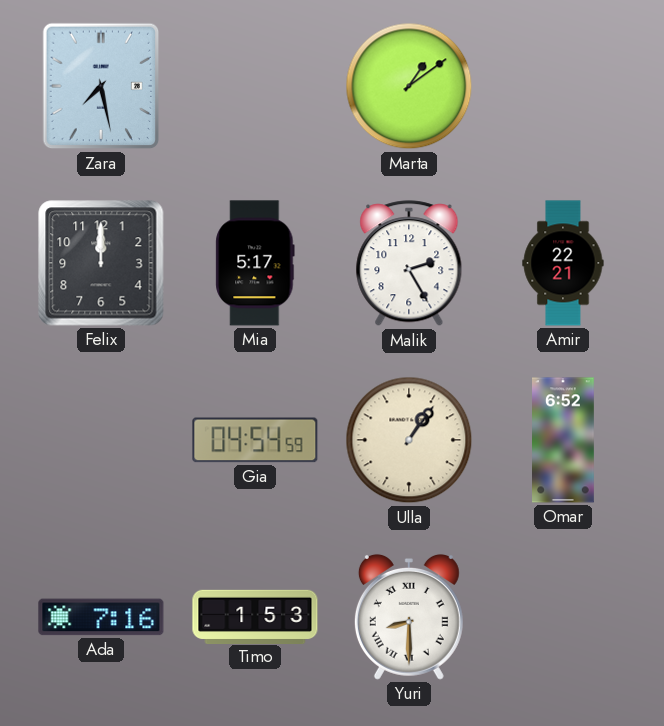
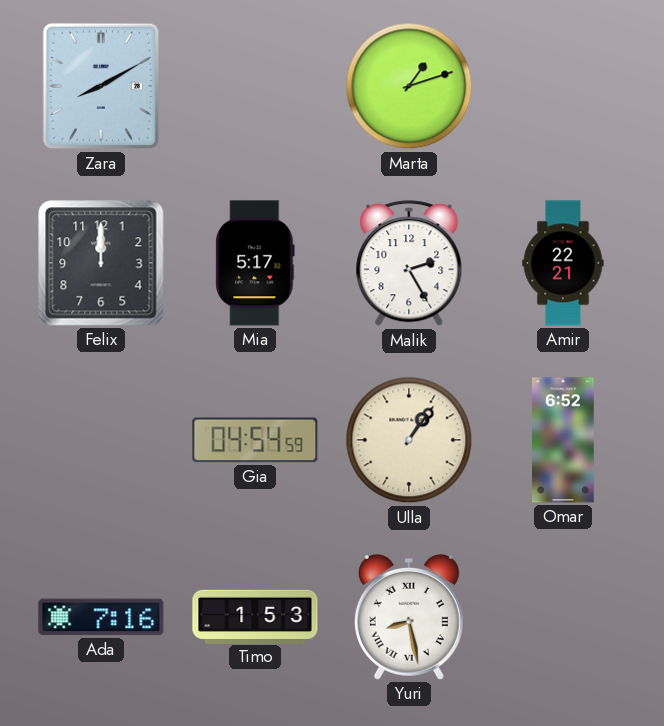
Zara: 7:28 -> 8:10 (101, 86)
Marta: 1:09 -> 1:12 (409, 86)
Yuri: 8:30 -> 8:28 (409, 617)
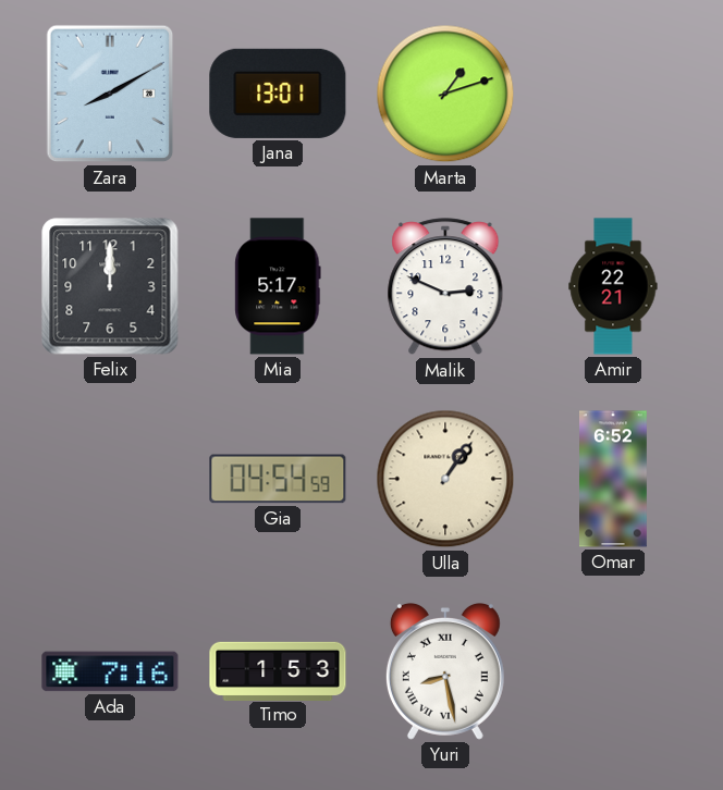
Jana: none -> 13:01 (278, 94)
Malik: 2:25 -> 2:49 (445, 287)
